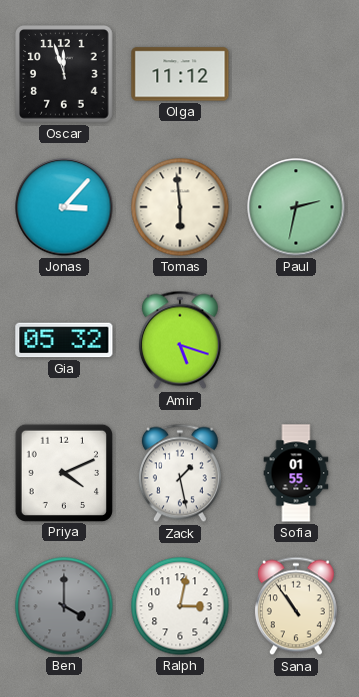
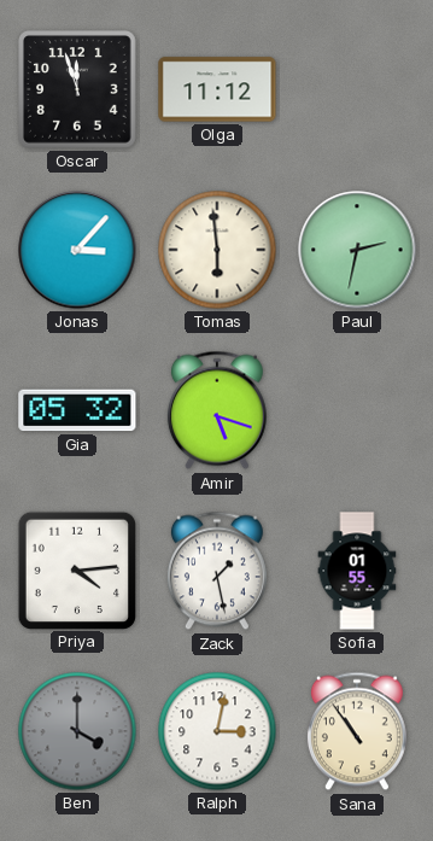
Priya: 4:11 -> 4:14 (76, 570)
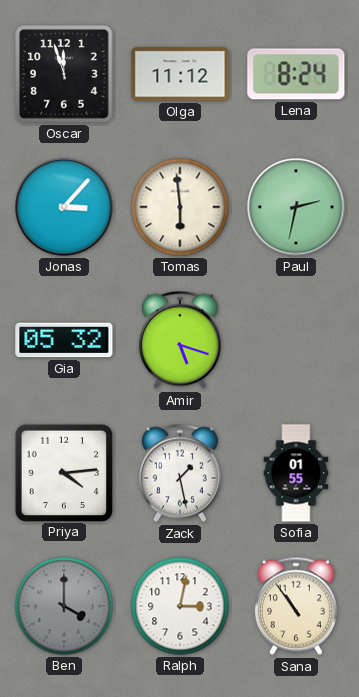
Lena: none -> 8:24 (296, 74)
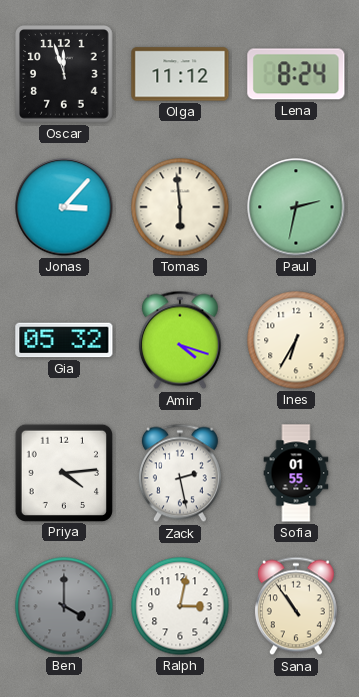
Amir: 5:18 -> 4:18 (180, 340)
Ines: none -> 6:35 (296, 340)
Zack: 1:28 -> 2:28 (180, 473)
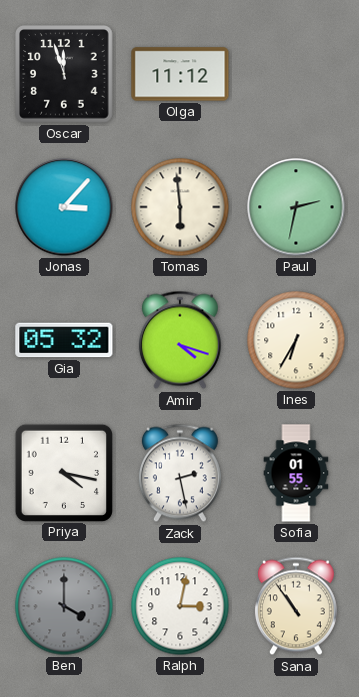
Lena: 8:24 -> none (296, 74)
Priya: 4:14 -> 4:17 (63, 472)
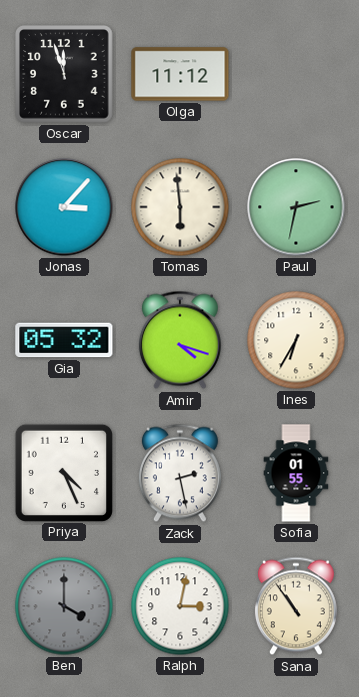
Priya: 4:17 -> 4:26 (63, 472)
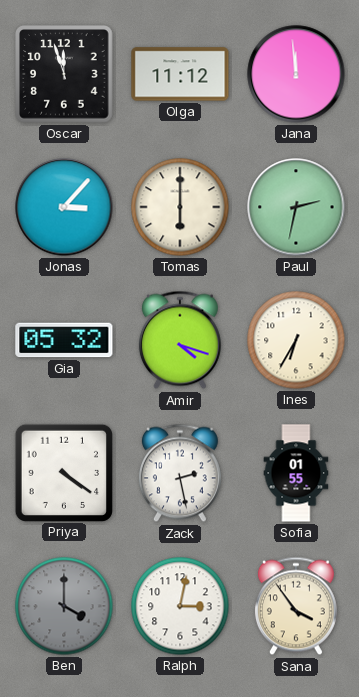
Jana: none -> 11:59 (296, 74)
Tomas: 5:59 -> 6:00 (180, 207)
Priya: 4:26 -> 4:21 (63, 472)
Sana: 10:54 -> 3:54 (296, 606)
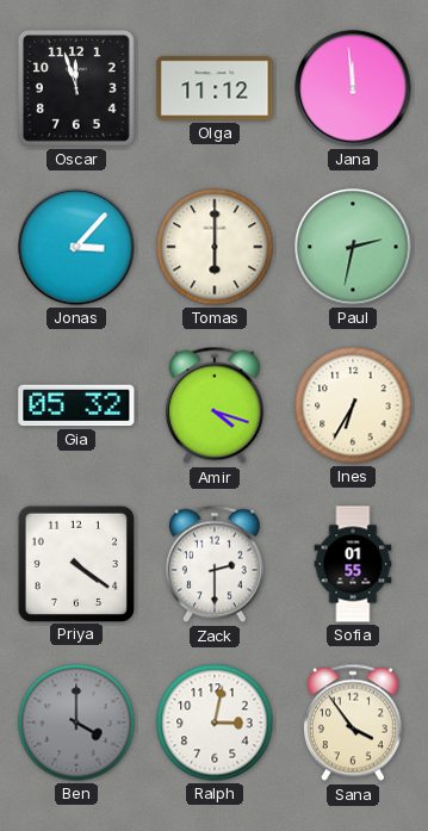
Zack: 2:28 -> 2:30 (215, 564)
